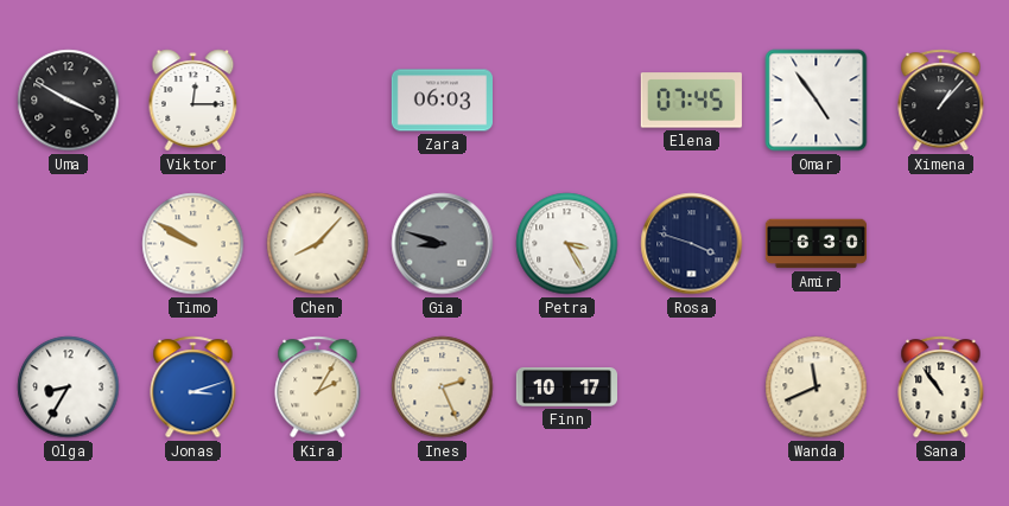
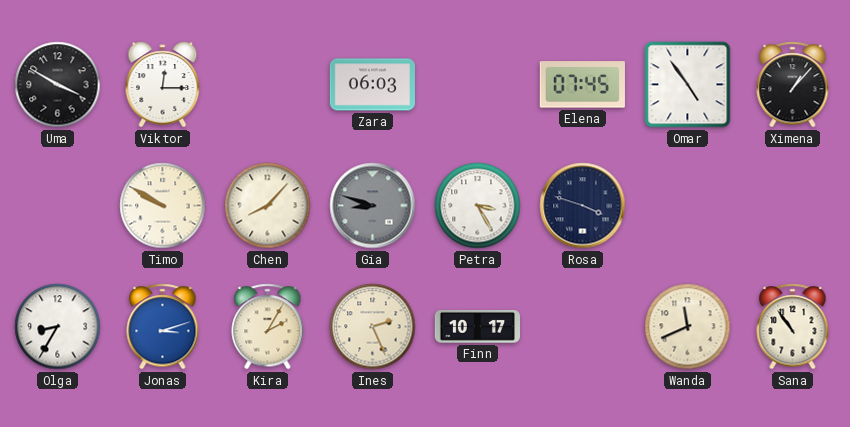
Amir: 6:30 -> none (816, 244)
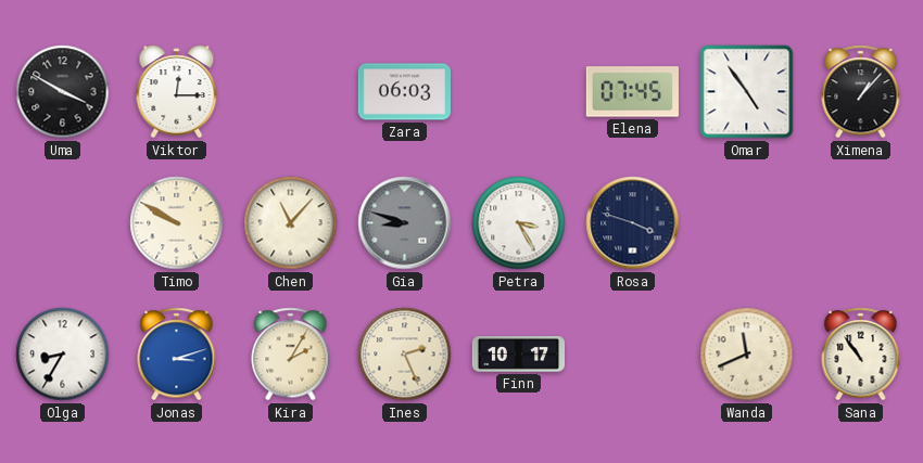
Chen: 8:07 -> 11:07 (291, 223)
